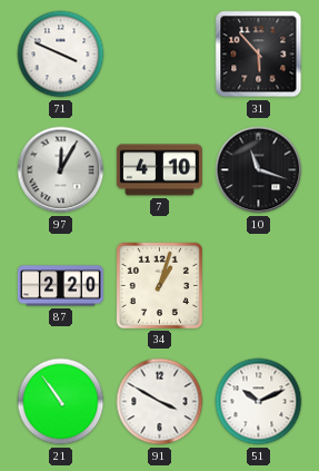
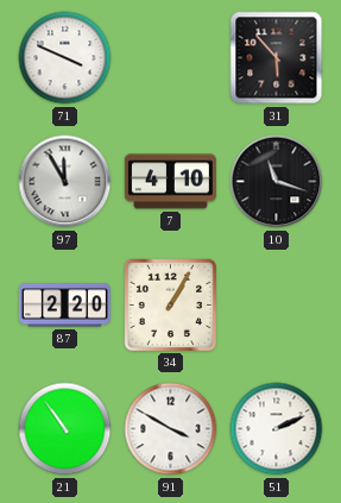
97: 12:05 -> 11:55 (65, 182)
34: 1:03 -> 1:05 (170, 304)
51: 10:11 -> 2:11 (277, 429)
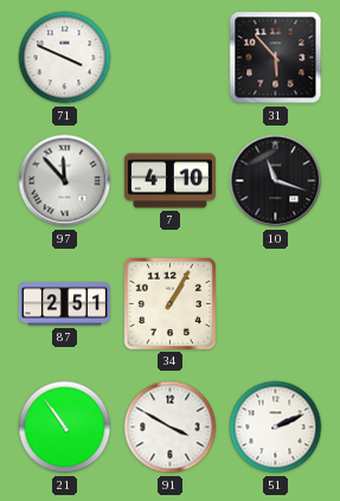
97: 11:55 -> 11:53 (65, 181)
87: 2:20 -> 2:51 (64, 304)
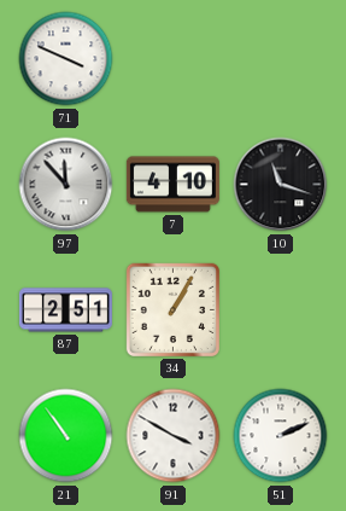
31: 5:53 -> none (276, 58)
